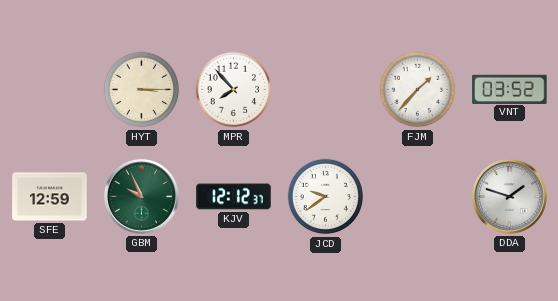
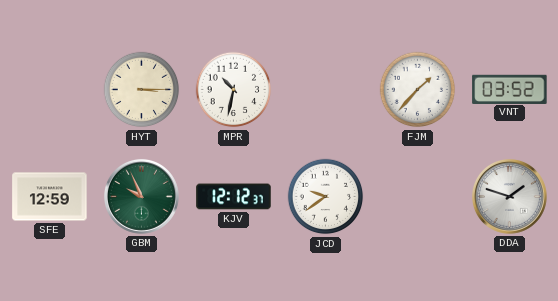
MPR: 7:53 -> 10:32 (234, 90)
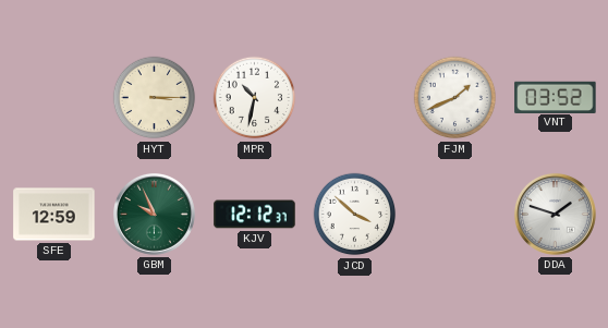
FJM: 1:37 -> 1:41 (455, 98)
JCD: 9:39 -> 3:52 (355, 215)
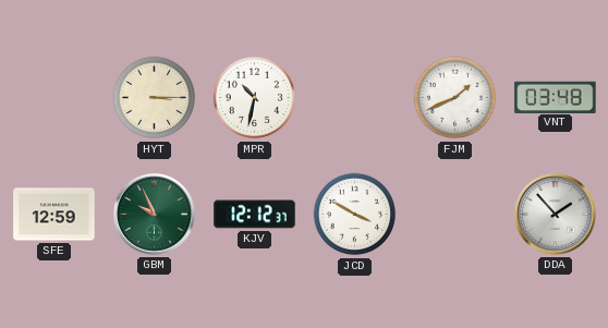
VNT: 03:52 -> 03:48 (556, 97)
JCD: 3:52 -> 3:50 (355, 215)
DDA: 1:48 -> 1:53 (555, 214)
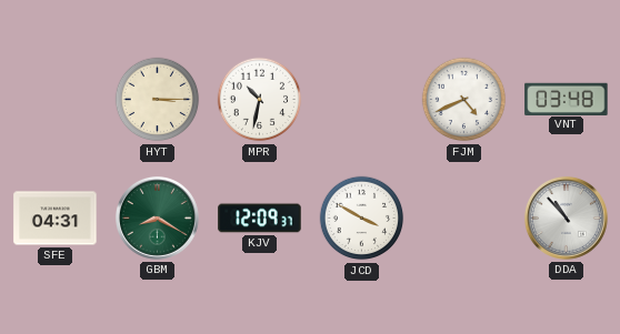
FJM: 1:41 -> 4:41 (464, 100)
SFE: 12:59 -> 04:31 (56, 219)
GBM: 9:56 -> 8:20 (157, 217)
KJV: 12:12 -> 12:09 (260, 219)
DDA: 1:53 -> 10:53 (566, 217)
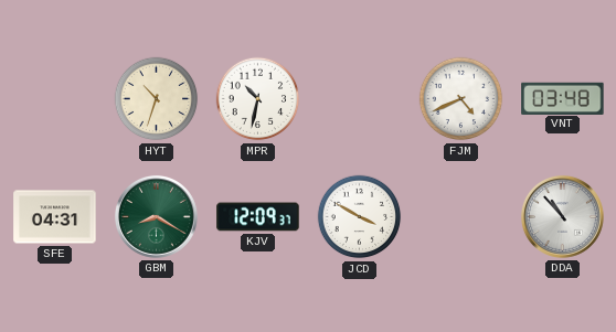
HYT: 3:15 -> 10:33 (157, 99)
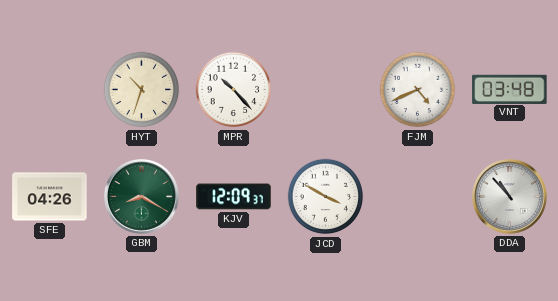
MPR: 10:32 -> 10:23 (234, 90)
SFE: 04:31 -> 04:26 (50, 197)
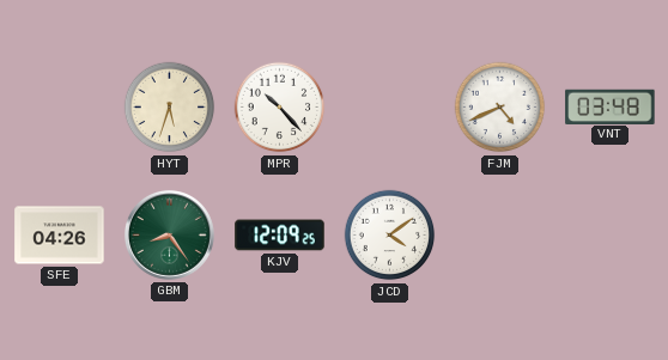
HYT: 10:33 -> 5:33 (170, 108)
GBM: 8:20 -> 8:24 (169, 234)
KJV: 12:09:37 -> 12:09:25 (280, 236)
JCD: 3:50 -> 4:09 (390, 236)
DDA: 10:53 -> none (509, 196)
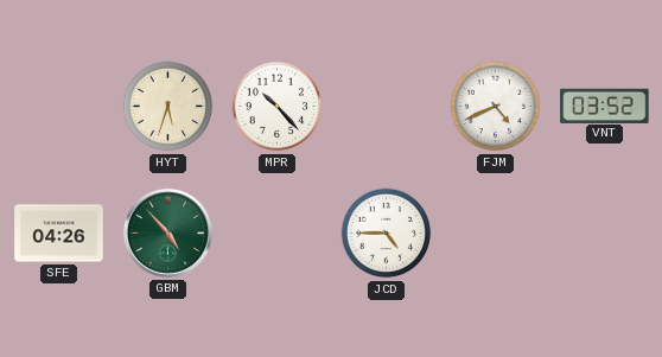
VNT: 03:48 -> 03:52 (605, 106)
GBM: 8:24 -> 4:53 (167, 232)
KJV: 12:09 -> none (280, 236)
JCD: 4:09 -> 4:45 (387, 234)
